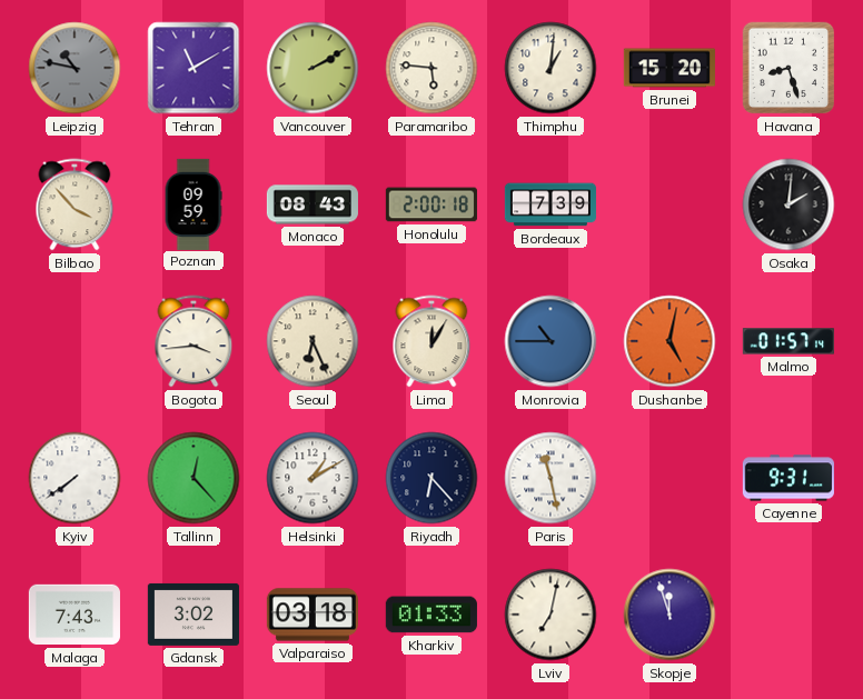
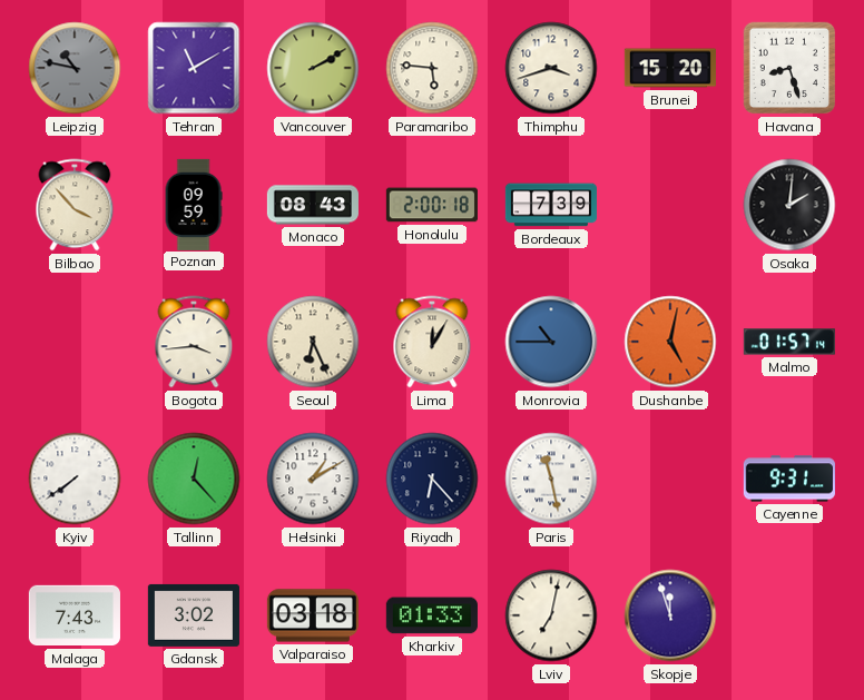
Thimphu: 1:01 -> 3:42 (551, 68)
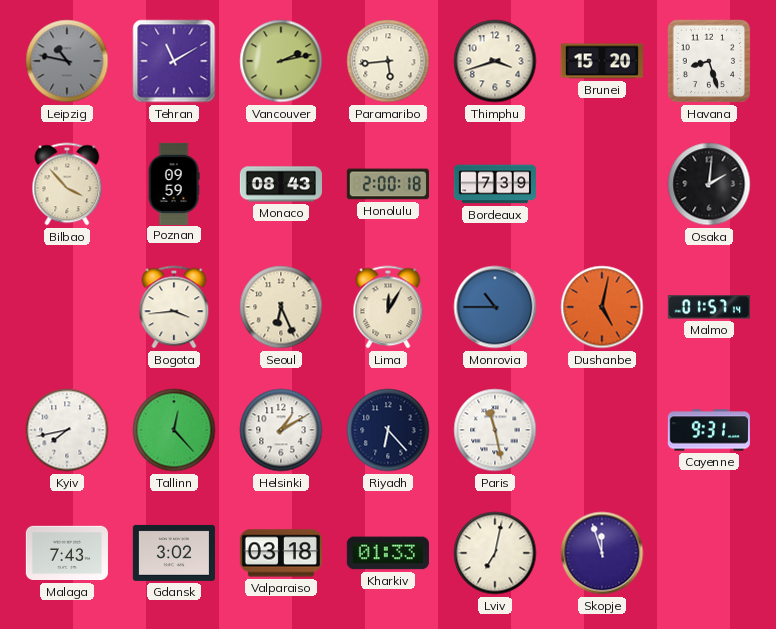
Vancouver: 2:10 -> 2:13 (281, 61)
Paramaribo: 5:46 -> 5:44 (388, 61)
Kyiv: 7:39 -> 7:43 (67, 430)
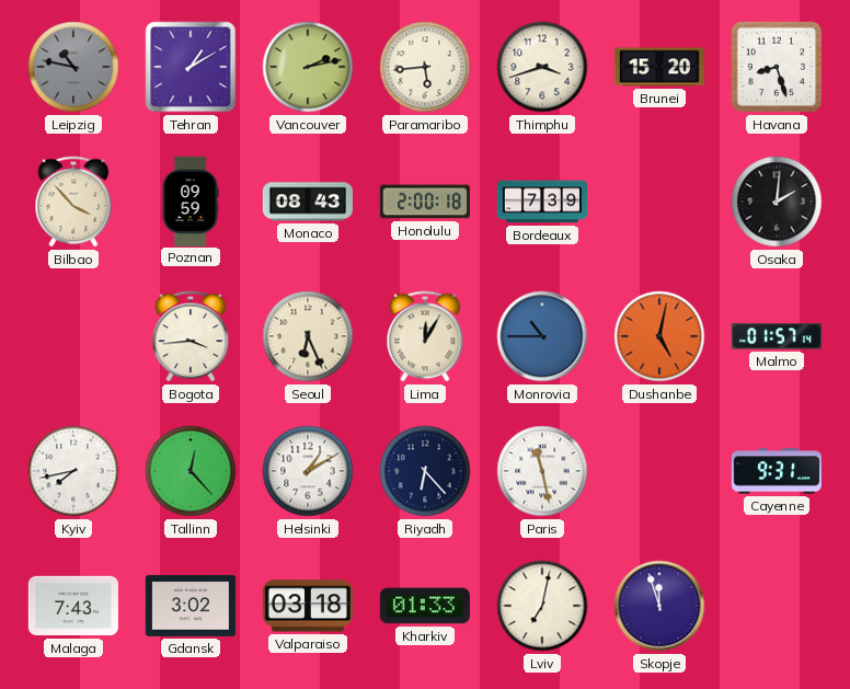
Tehran: 11:10 -> 1:10 (191, 67)
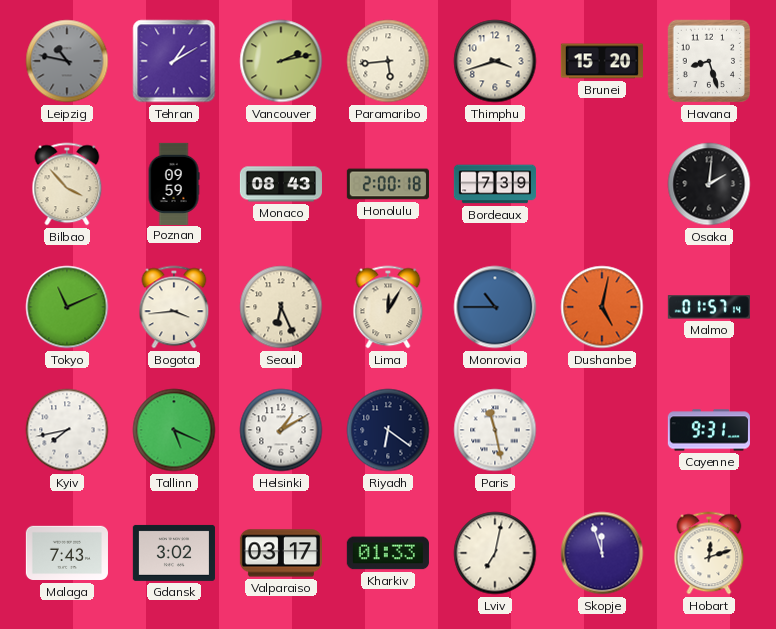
Tokyo: none -> 11:11 (67, 307)
Tallinn: 12:23 -> 5:19 (174, 430)
Riyadh: 6:23 -> 6:21 (388, 430)
Valparaiso: 03:18 -> 03:17 (281, 553)
Hobart: none -> 12:12 (709, 553)
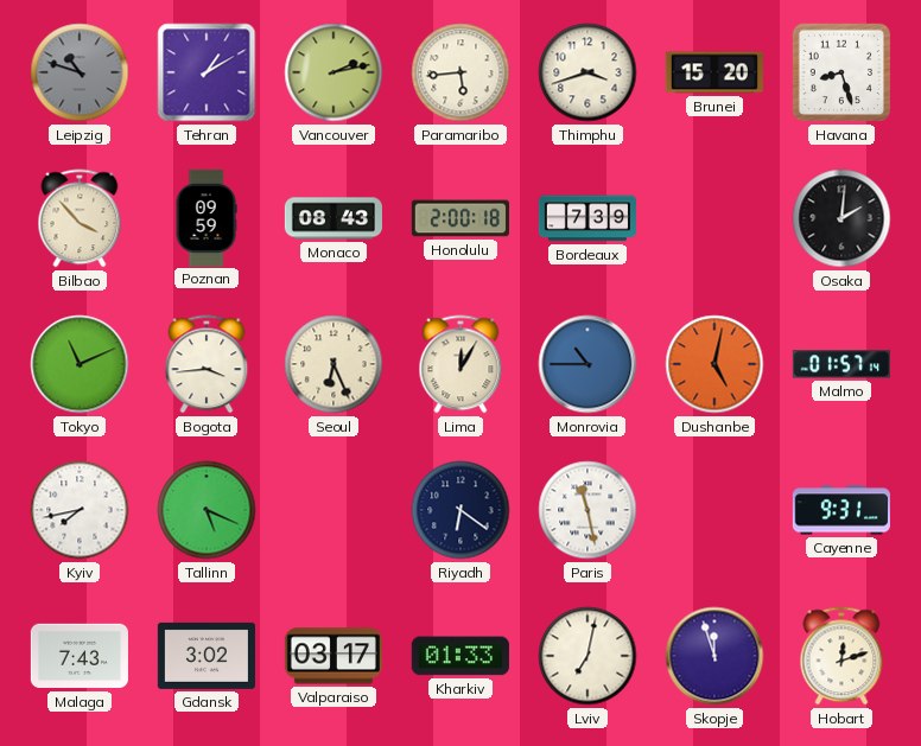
Leipzig: 10:47 -> 10:48 (80, 72)
Helsinki: 1:10 -> none (281, 430)
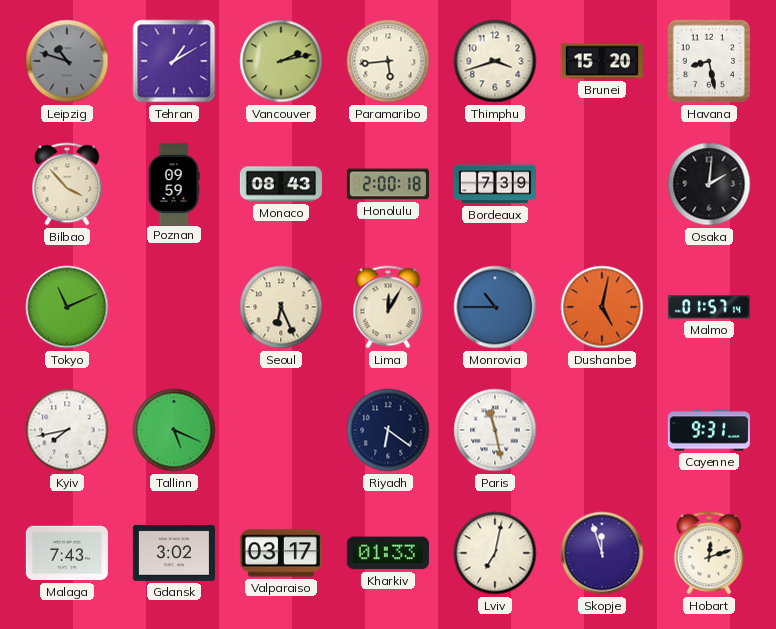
Havana: 8:27 -> 8:28 (709, 61)
Bogota: 3:44 -> none (207, 364)
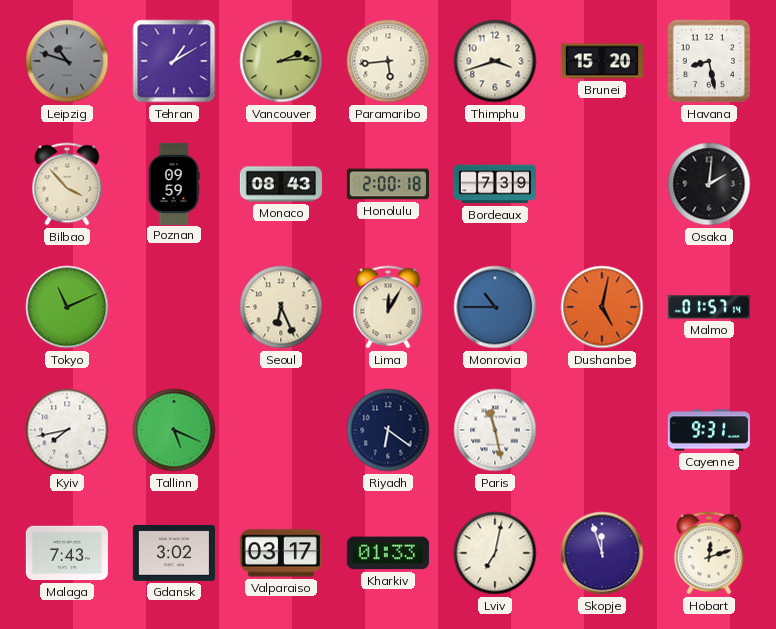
Vancouver: 2:13 -> 2:14 (281, 61)
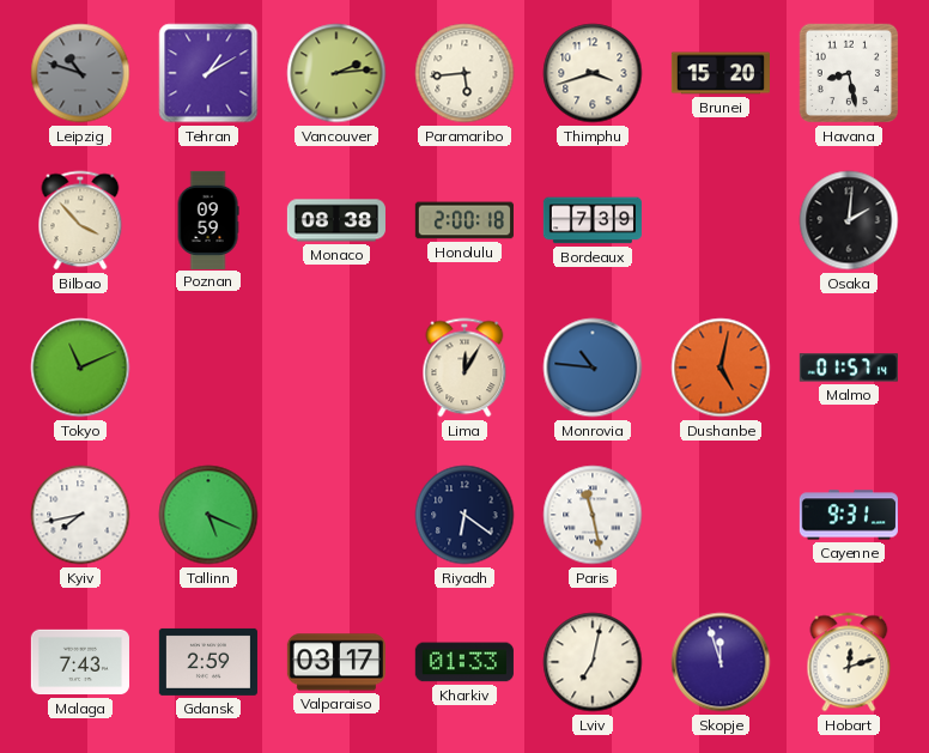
Monaco: 08:43 -> 08:38 (336, 220)
Seoul: 6:26 -> none (281, 307)
Monrovia: 10:45 -> 10:46 (593, 368)
Gdansk: 3:02 -> 2:59 (208, 662)
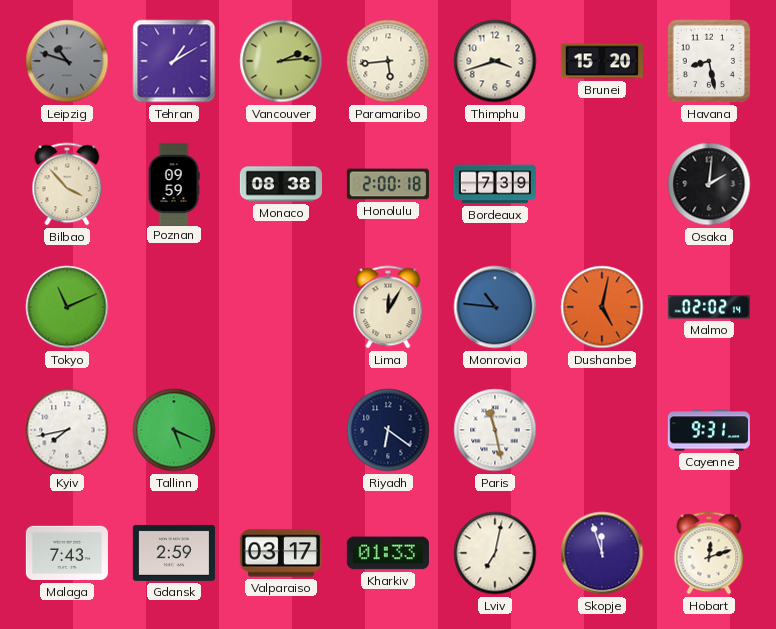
Malmo: 01:57 -> 02:02 (709, 307)
